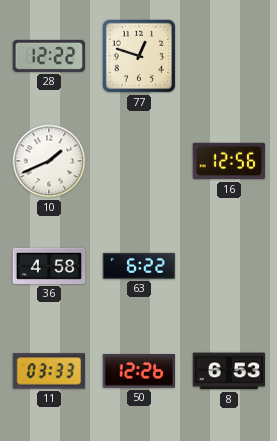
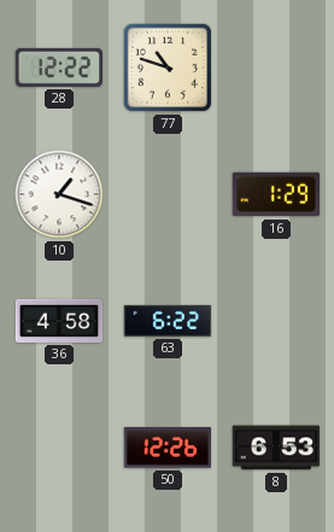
77: 12:48 -> 10:48 (168, 68)
10: 1:41 -> 1:18 (59, 194)
16: 12:56 -> 1:29 (276, 194)
11: 03:33 -> none (49, 371)
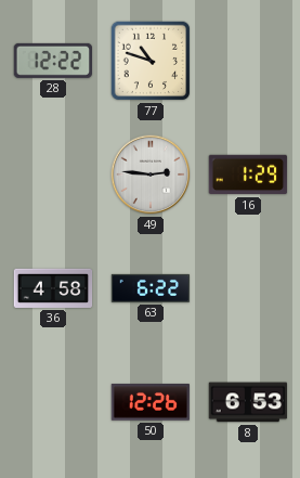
10: 1:18 -> none (59, 194)
49: none -> 2:46 (151, 175)
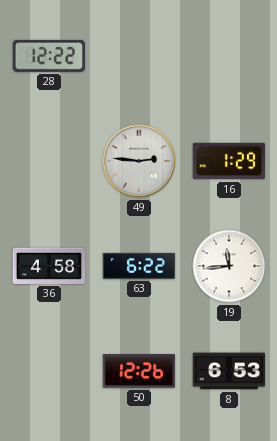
77: 10:48 -> none (151, 61)
19: none -> 11:44 (229, 266)
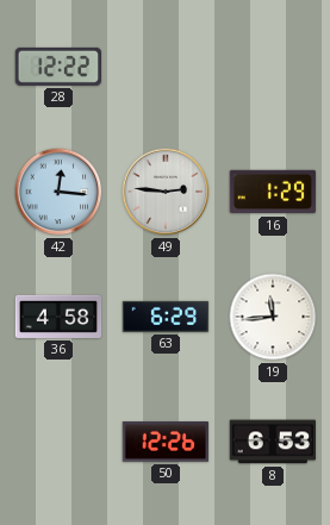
42: none -> 12:16 (58, 192)
63: 6:22 -> 6:29 (166, 317)
